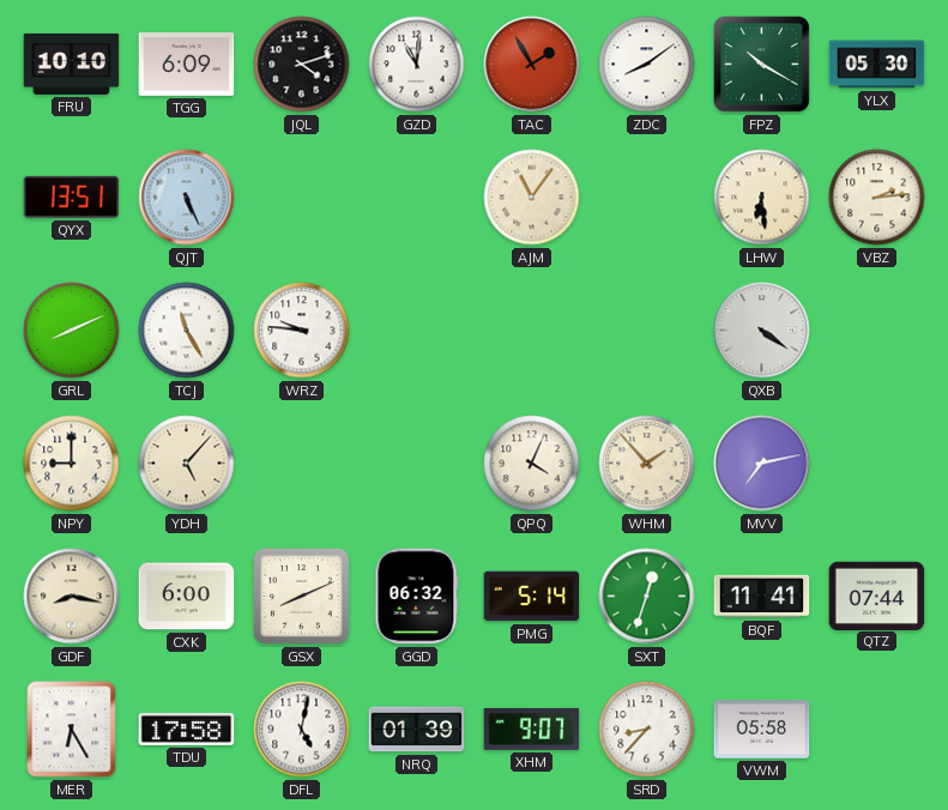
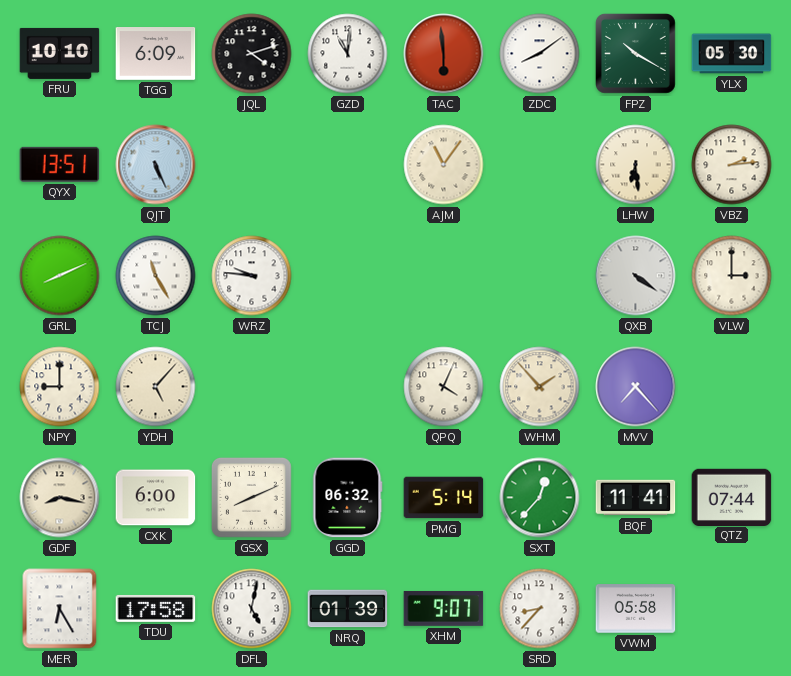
TAC: 1:55 -> 5:59 (444, 54)
VLW: none -> 3:00 (732, 276)
MVV: 7:13 -> 7:23 (636, 387)
SXT: 12:33 -> 12:37 (540, 498)
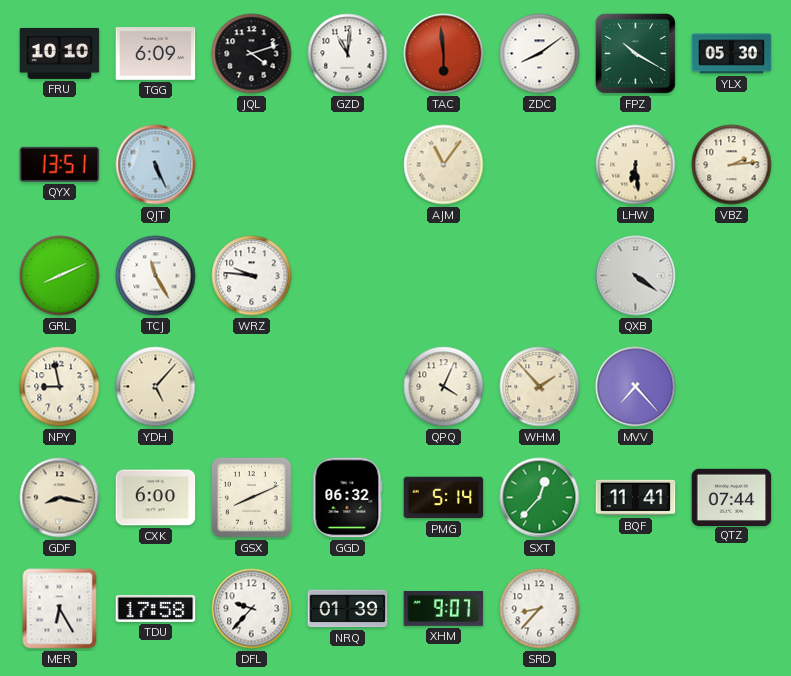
VLW: 3:00 -> none (732, 276)
NPY: 9:00 -> 8:58 (60, 387)
DFL: 5:02 -> 9:37 (252, 609)
VWM: 05:58 -> none (636, 609)
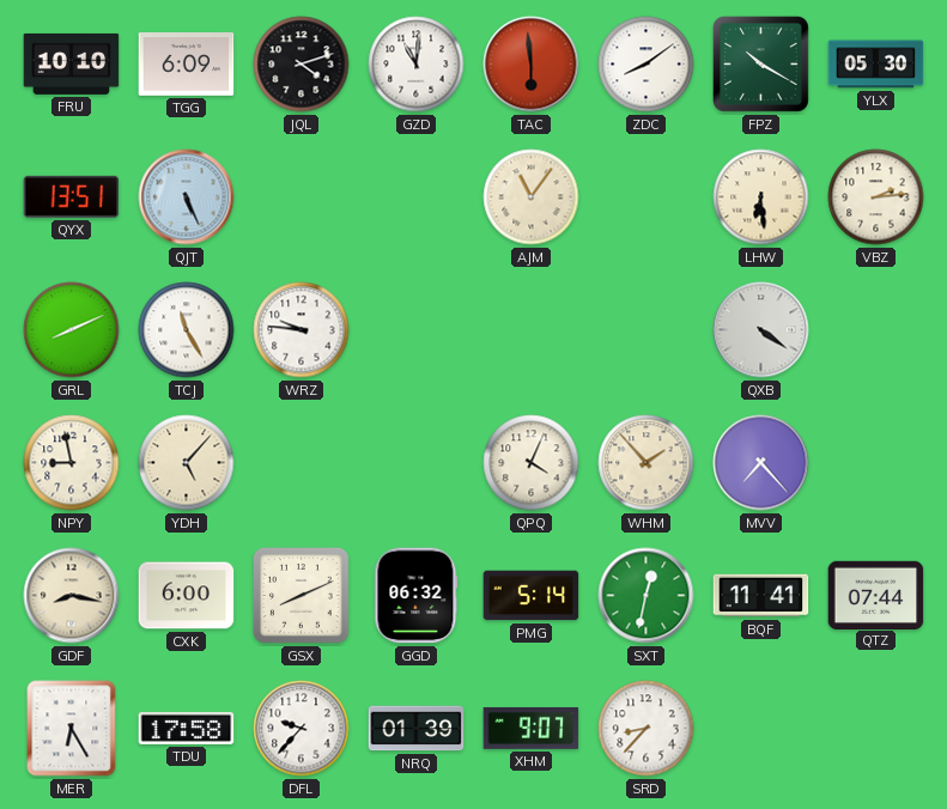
SXT: 12:37 -> 12:32 (646, 596)
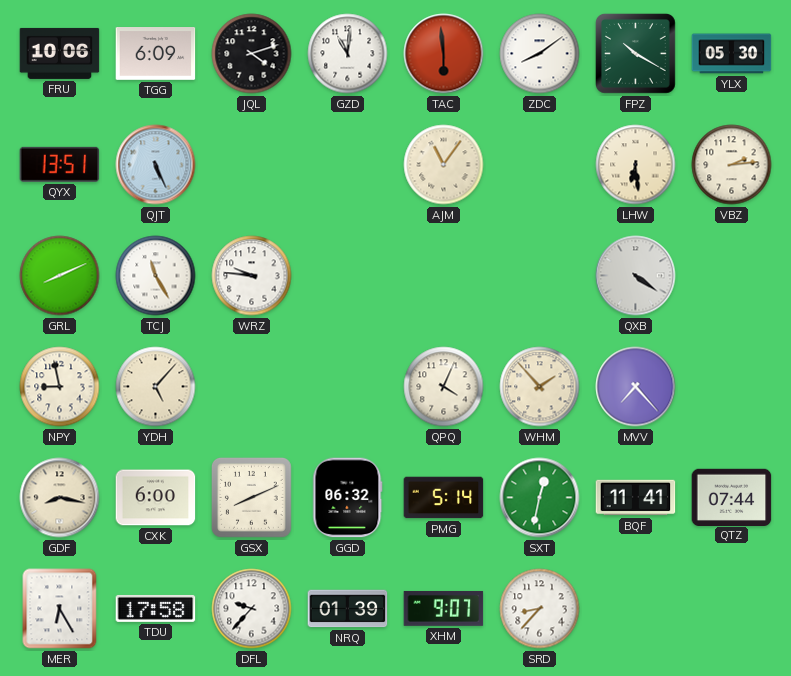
FRU: 10:10 -> 10:06 (60, 53)
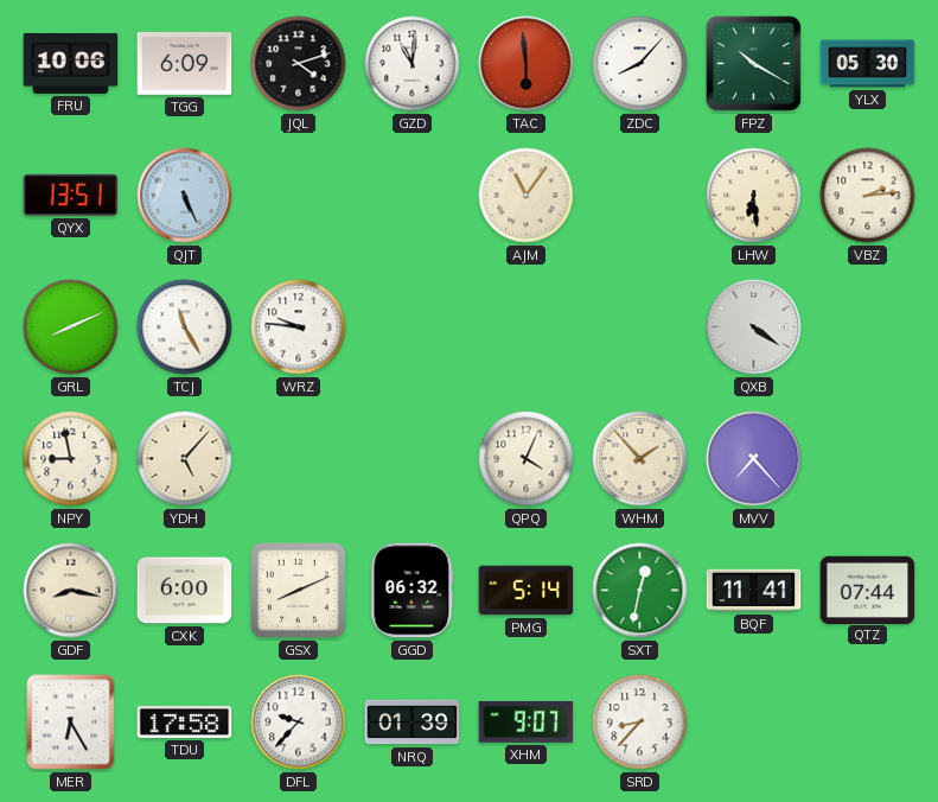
ZDC: 8:09 -> 8:07 (640, 64)
